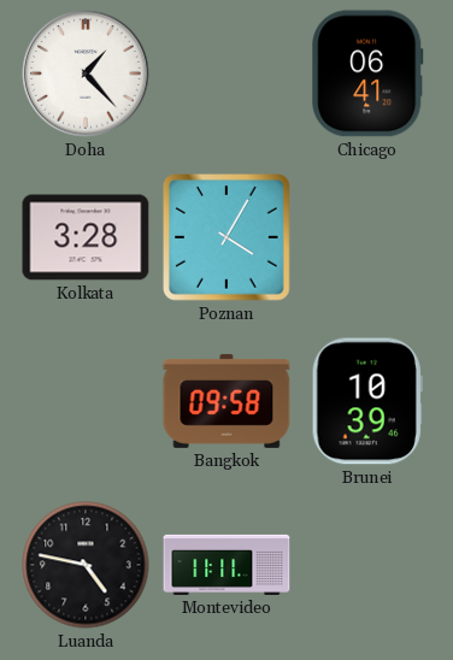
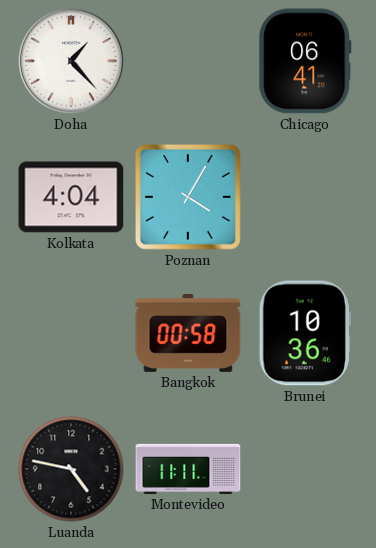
Kolkata: 3:28 -> 4:04 (71, 197)
Bangkok: 09:58 -> 00:58 (188, 333)
Brunei: 10:39 -> 10:36 (305, 333)
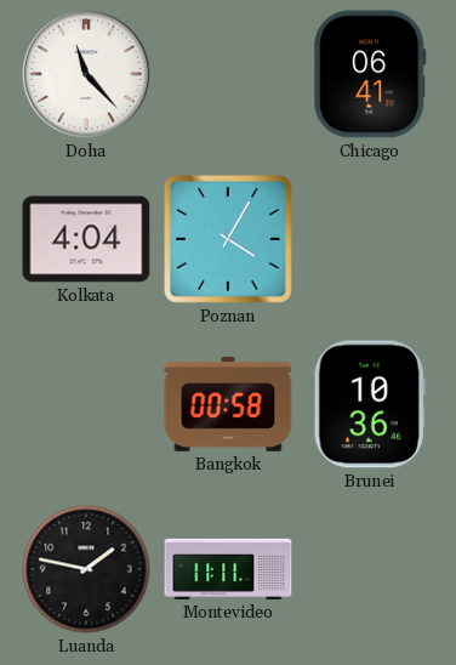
Doha: 1:23 -> 11:23 (86, 74)
Luanda: 4:47 -> 1:47 (86, 569)
